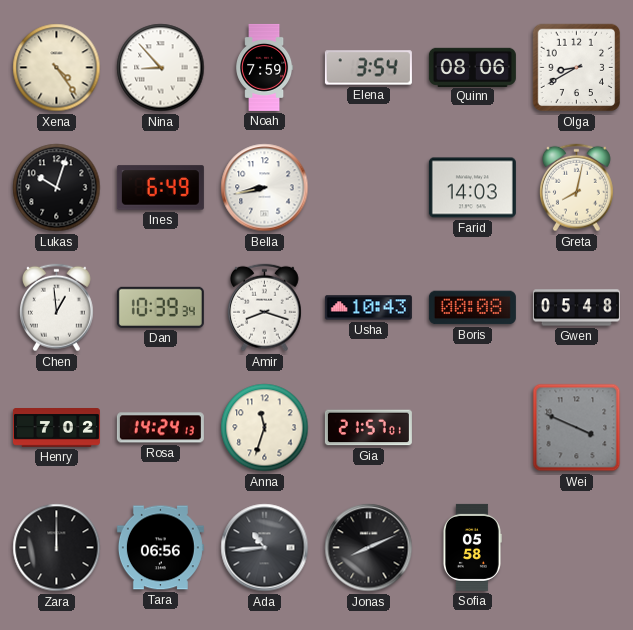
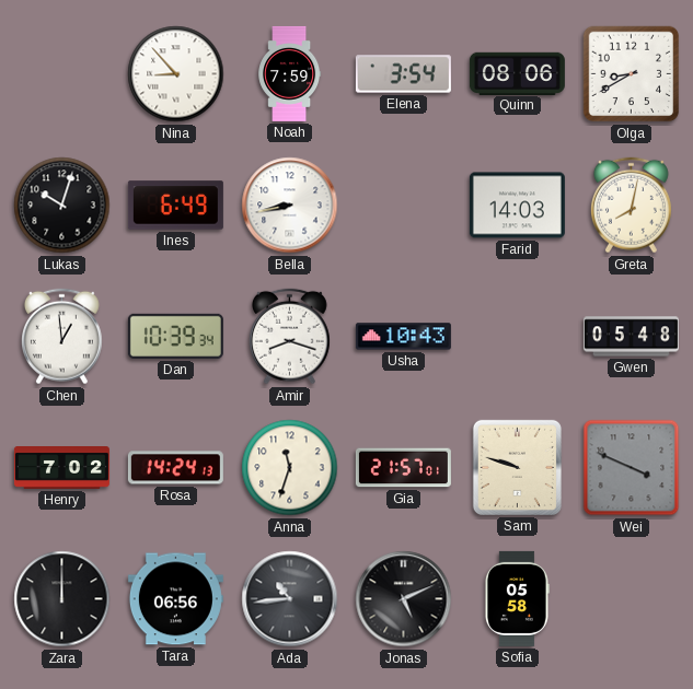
Xena: 4:24 -> none (57, 68)
Boris: 00:08 -> none (472, 308)
Sam: none -> 9:48 (517, 467)
Jonas: 8:11 -> 5:11 (404, 599)
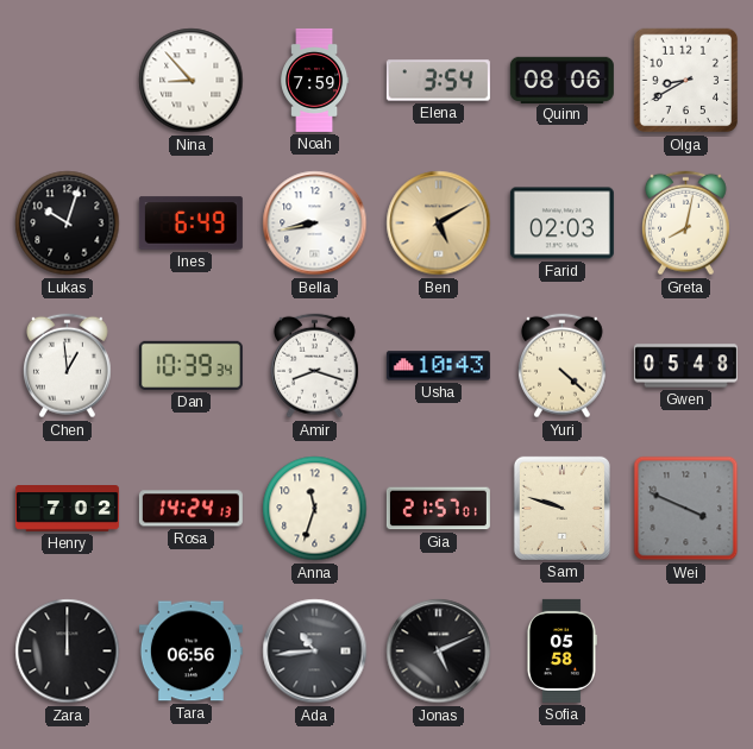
Ben: none -> 5:10 (439, 224)
Farid: 14:03 -> 02:03 (561, 224)
Yuri: none -> 4:22 (561, 366)
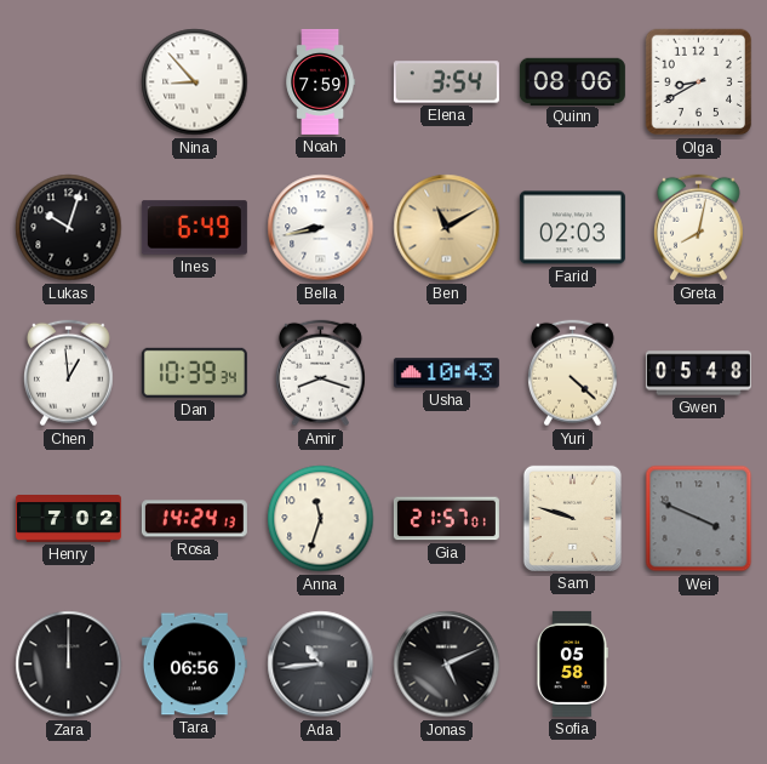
Ben: 5:10 -> 11:10 (447, 228)
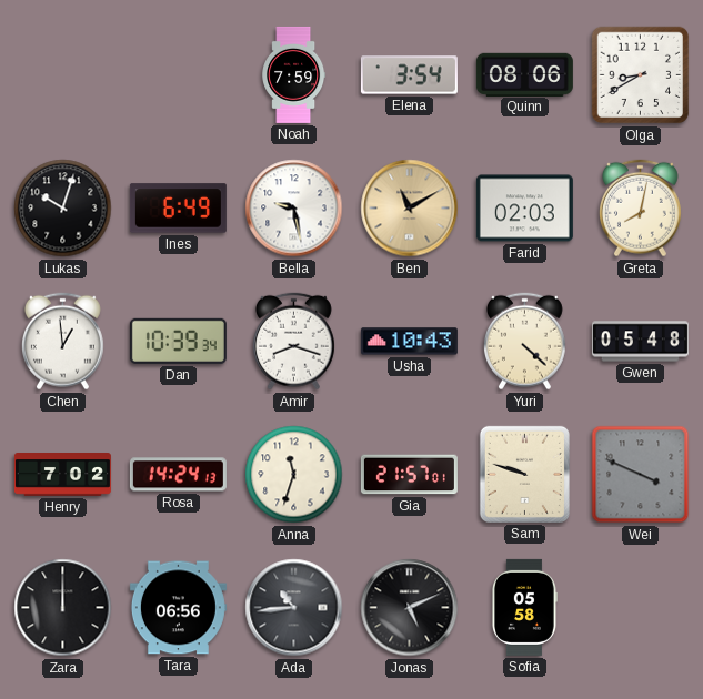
Nina: 8:53 -> none (195, 82)
Bella: 8:43 -> 9:28 (294, 209)
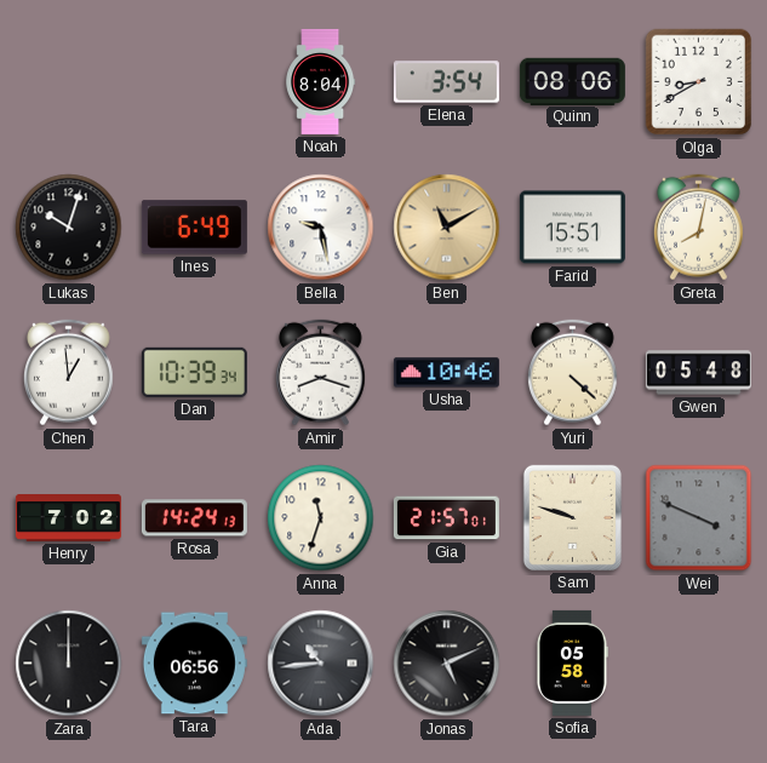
Noah: 7:59 -> 8:04 (321, 81)
Farid: 02:03 -> 15:51 (572, 228)
Usha: 10:43 -> 10:46 (446, 373)
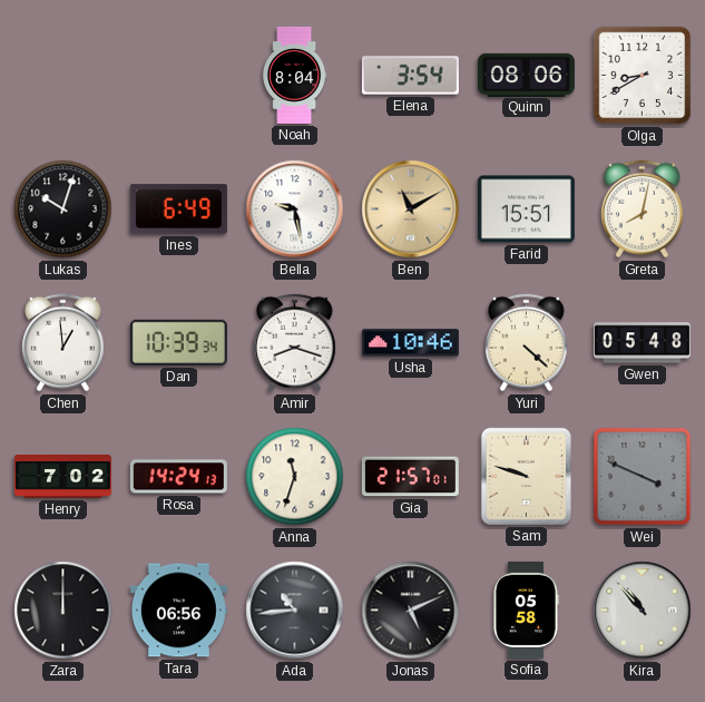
Kira: none -> 10:53 (643, 611)
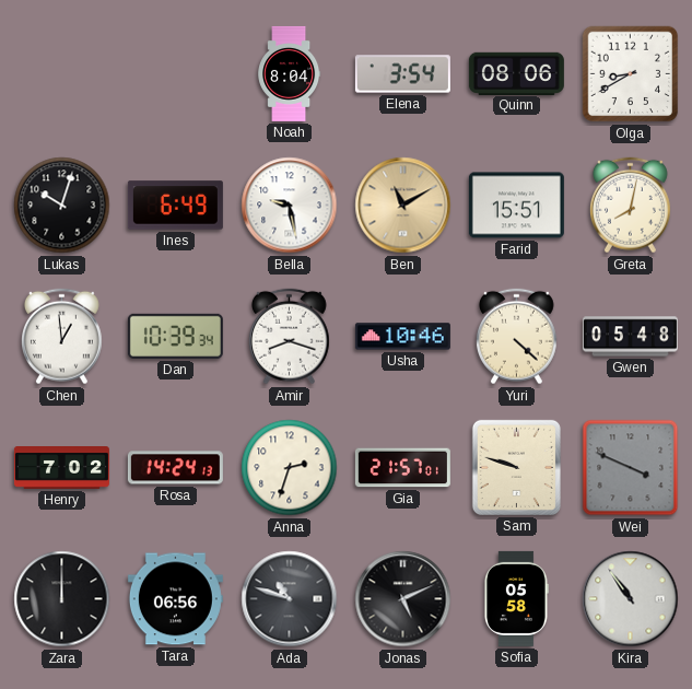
Anna: 11:33 -> 2:33 (290, 468)
Ada: 10:44 -> 10:48 (290, 599)
Kira: 10:53 -> 10:54 (631, 599)
